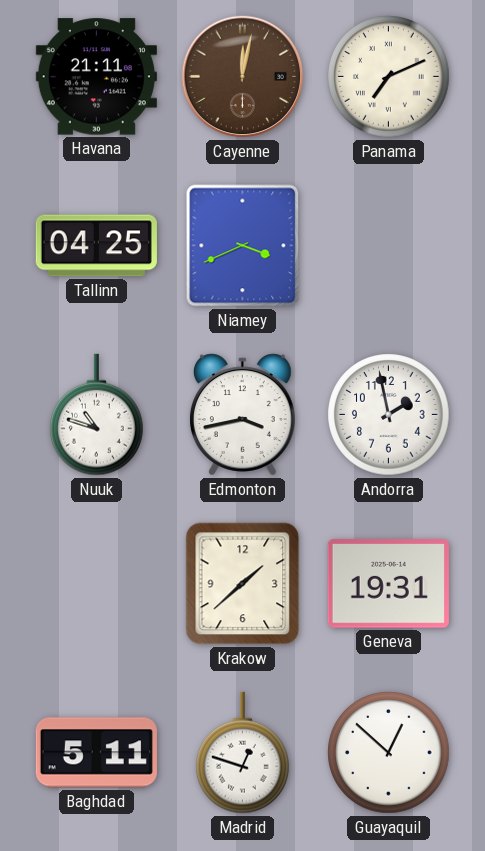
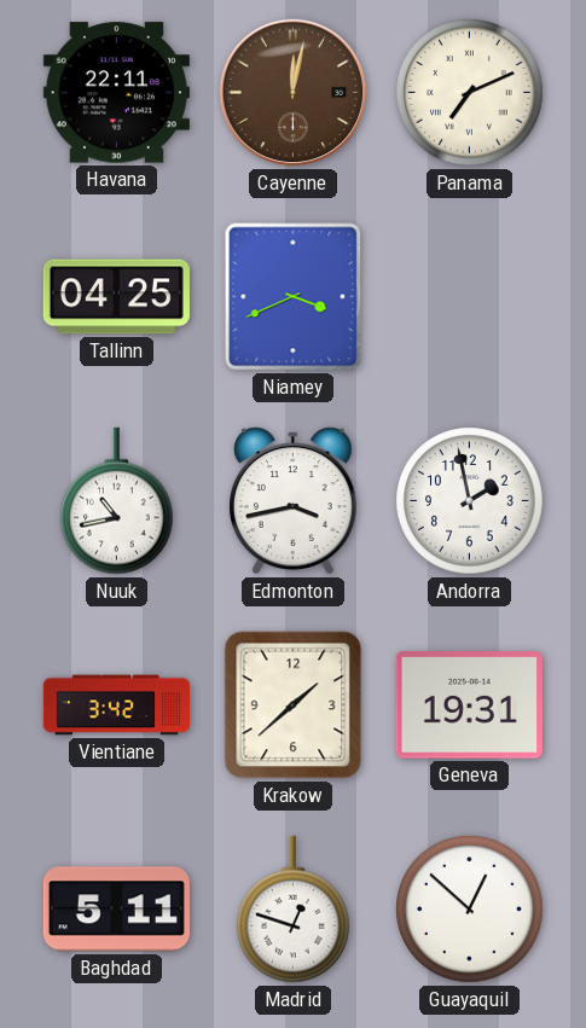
Havana: 21:11 -> 22:11 (116, 93)
Nuuk: 10:48 -> 10:43 (117, 501)
Vientiane: none -> 3:42 (116, 705)
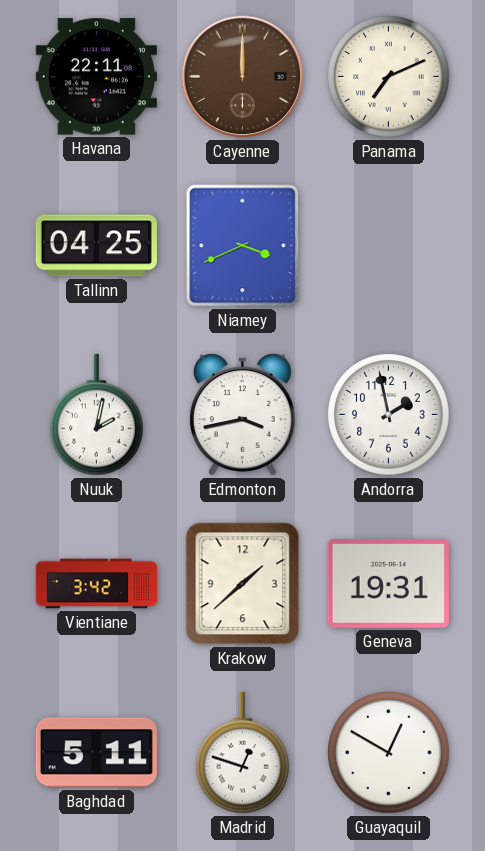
Cayenne: 12:02 -> 12:00 (243, 77)
Nuuk: 10:43 -> 2:02 (97, 415)
Guayaquil: 12:52 -> 12:50 (389, 753)
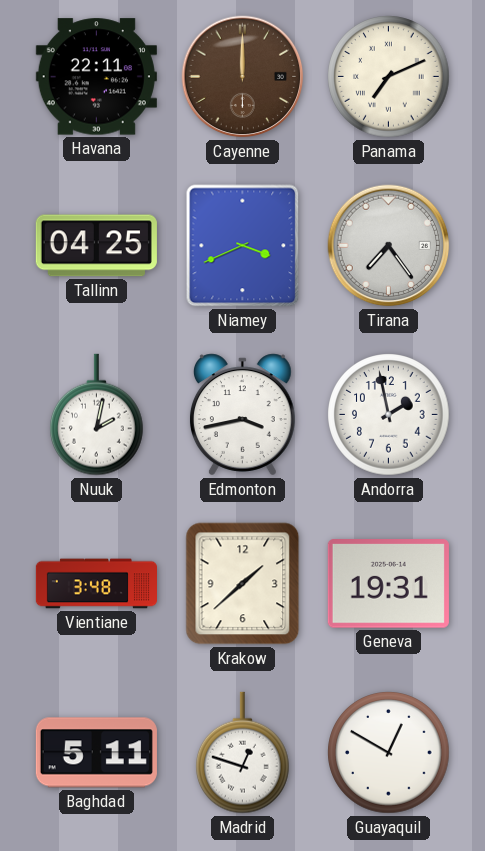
Tirana: none -> 7:24 (389, 246)
Vientiane: 3:42 -> 3:48 (96, 584)
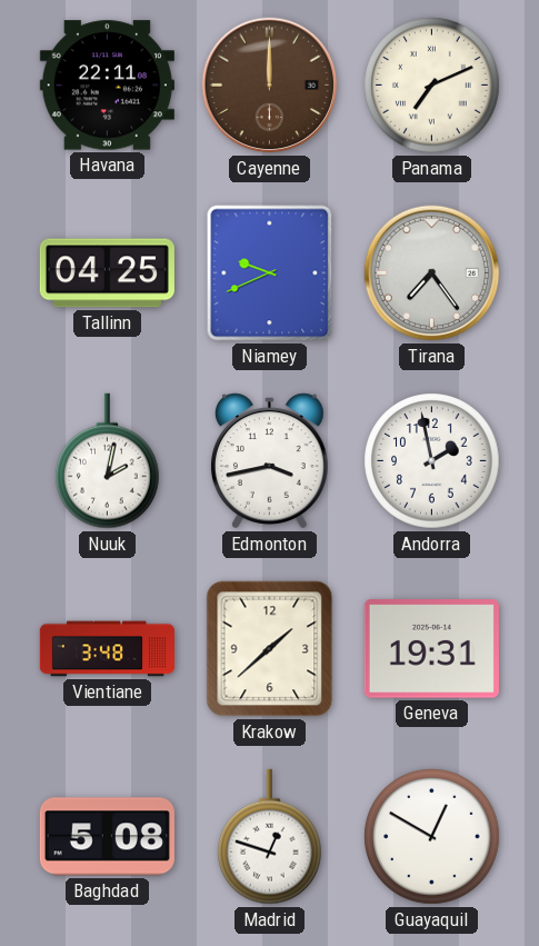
Niamey: 3:41 -> 9:41 (270, 273)
Baghdad: 5:11 -> 5:08 (107, 837)
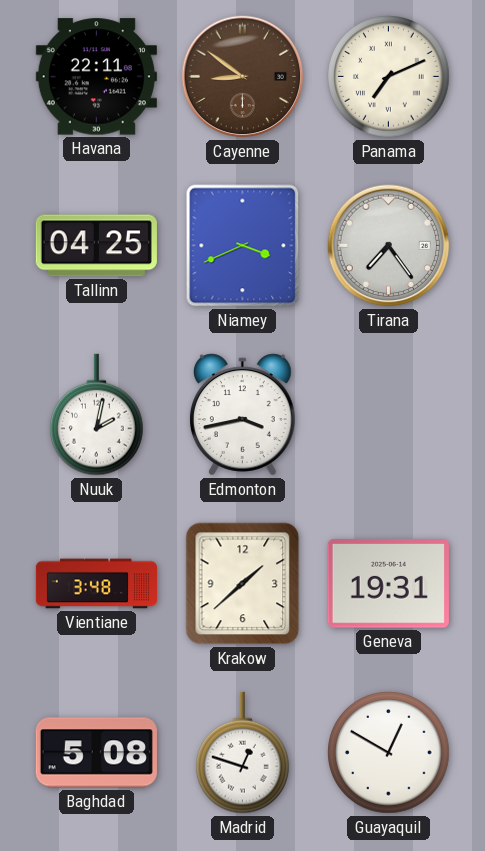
Cayenne: 12:00 -> 8:51 (243, 77)
Niamey: 9:41 -> 3:41 (243, 246)
Andorra: 1:58 -> none (432, 461)
